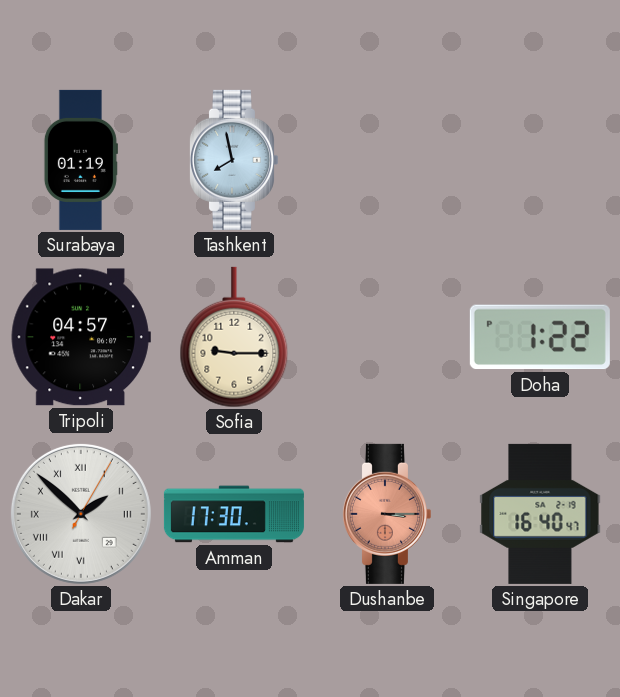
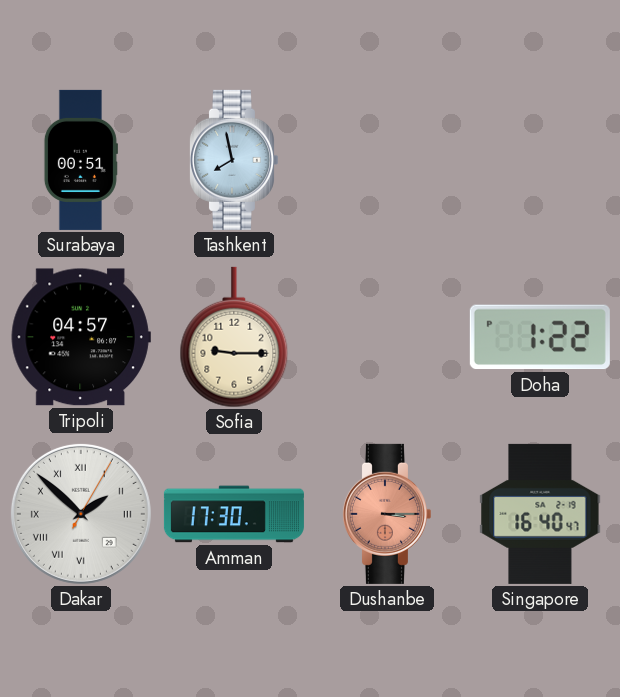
Surabaya: 01:19 -> 00:51 (81, 160)
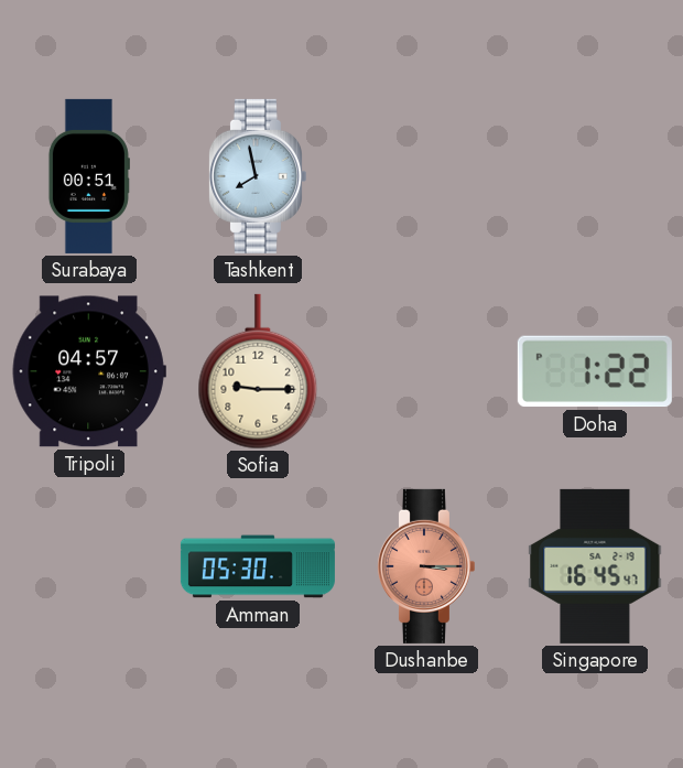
Dakar: 1:52 -> none (81, 514)
Amman: 17:30 -> 05:30 (258, 566)
Singapore: 16:40 -> 16:45 (595, 566)
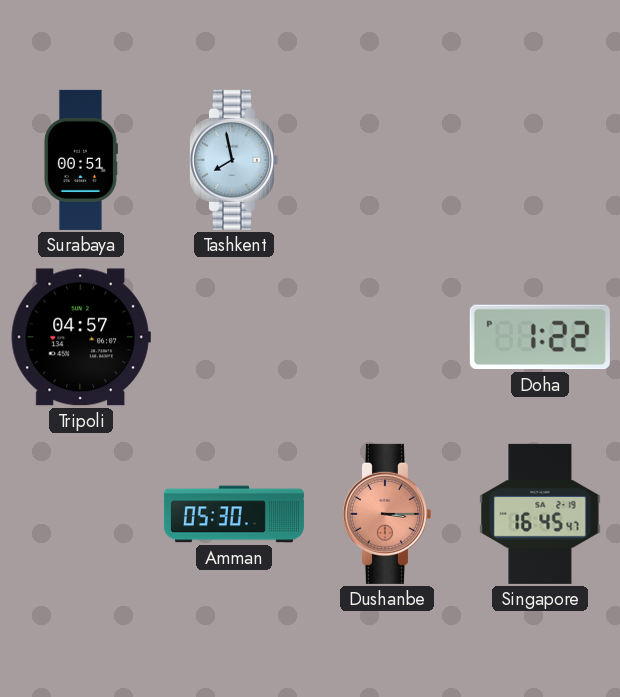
Sofia: 9:15 -> none (258, 371)
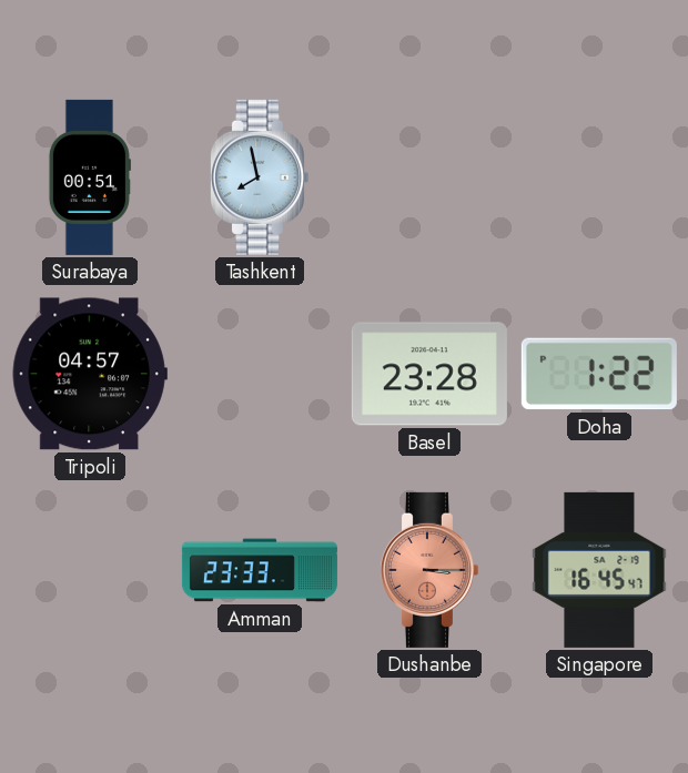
Basel: none -> 23:28 (429, 374)
Amman: 05:30 -> 23:33 (260, 570)
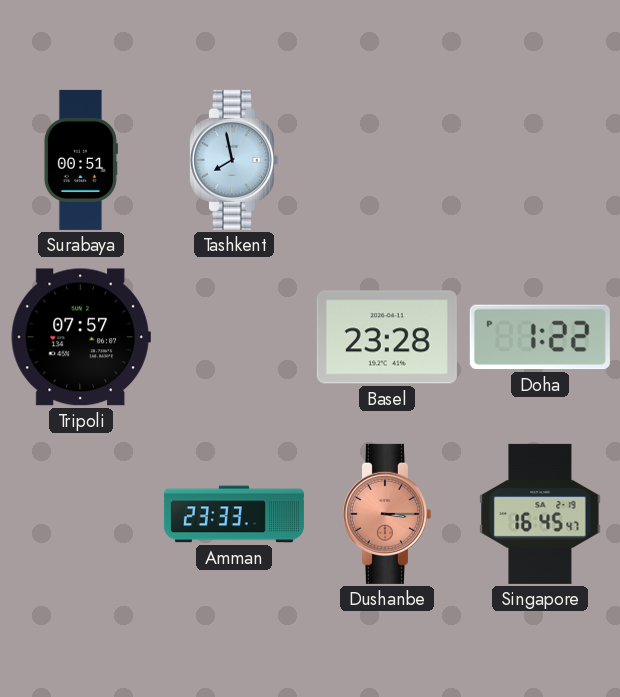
Tripoli: 04:57 -> 07:57 (81, 337)
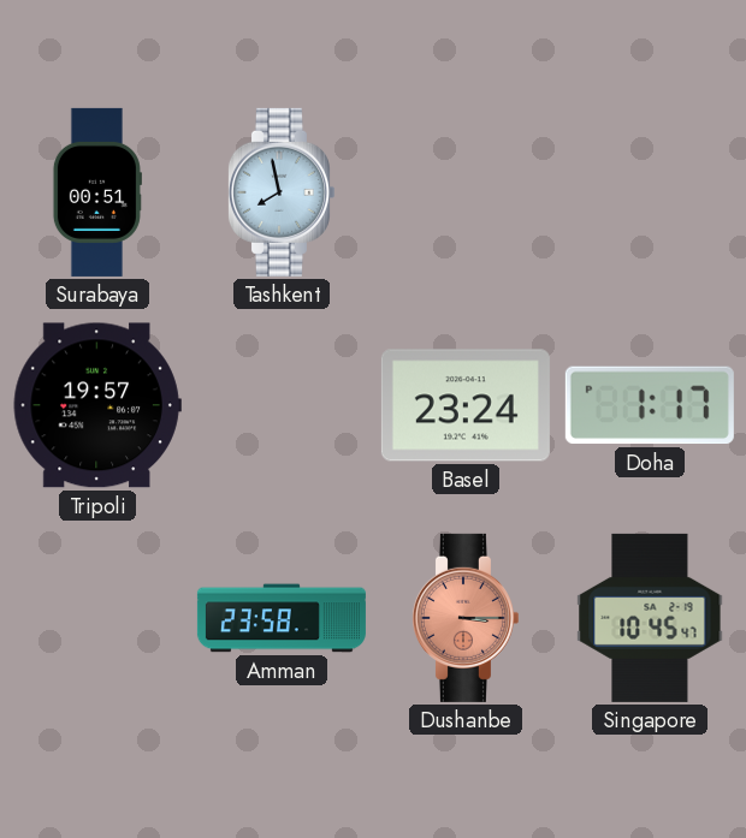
Tripoli: 07:57 -> 19:57 (97, 405)
Basel: 23:28 -> 23:24 (466, 405)
Doha: 1:22 -> 1:17 (650, 405)
Amman: 23:33 -> 23:58 (282, 618)
Singapore: 16:45 -> 10:45 (650, 618)
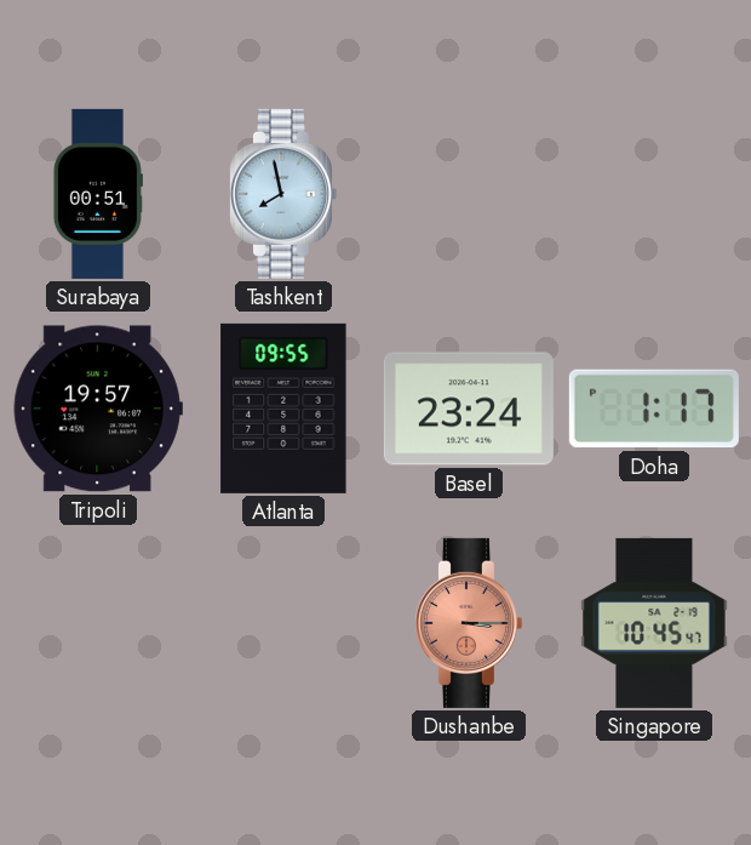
Atlanta: none -> 09:55 (283, 409)
Amman: 23:58 -> none (282, 618)
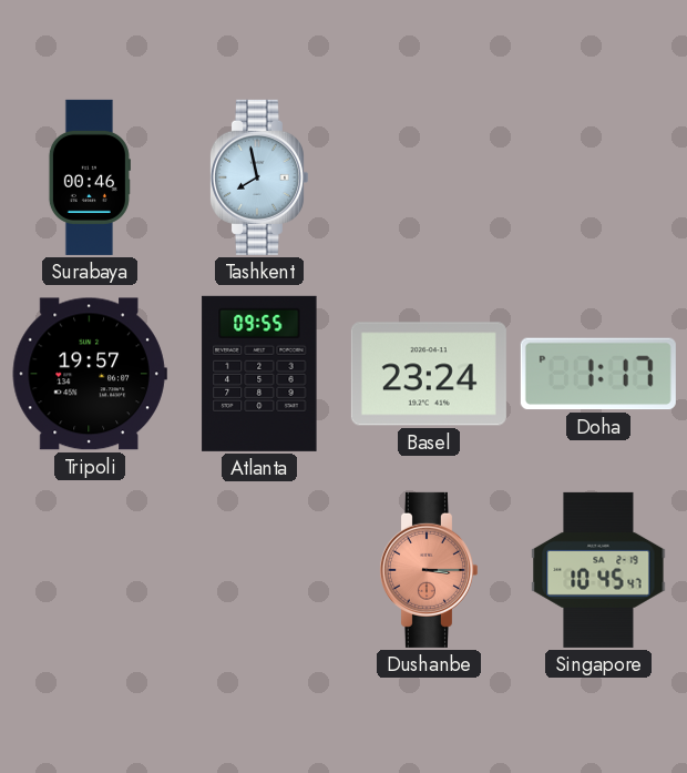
Surabaya: 00:51 -> 00:46 (90, 177)
